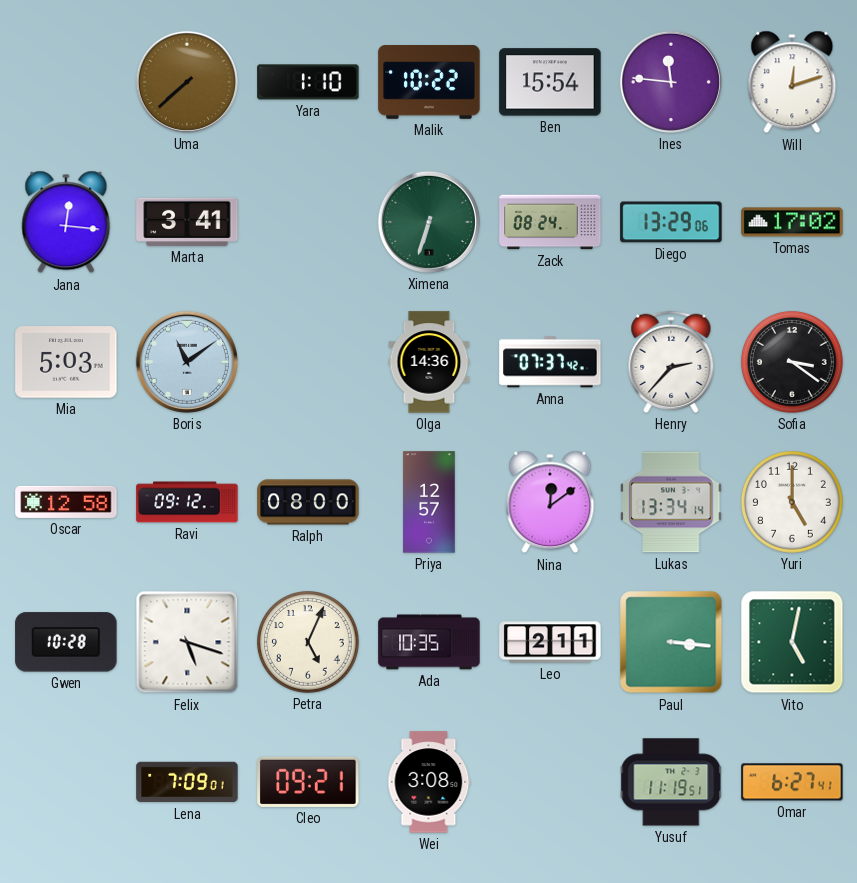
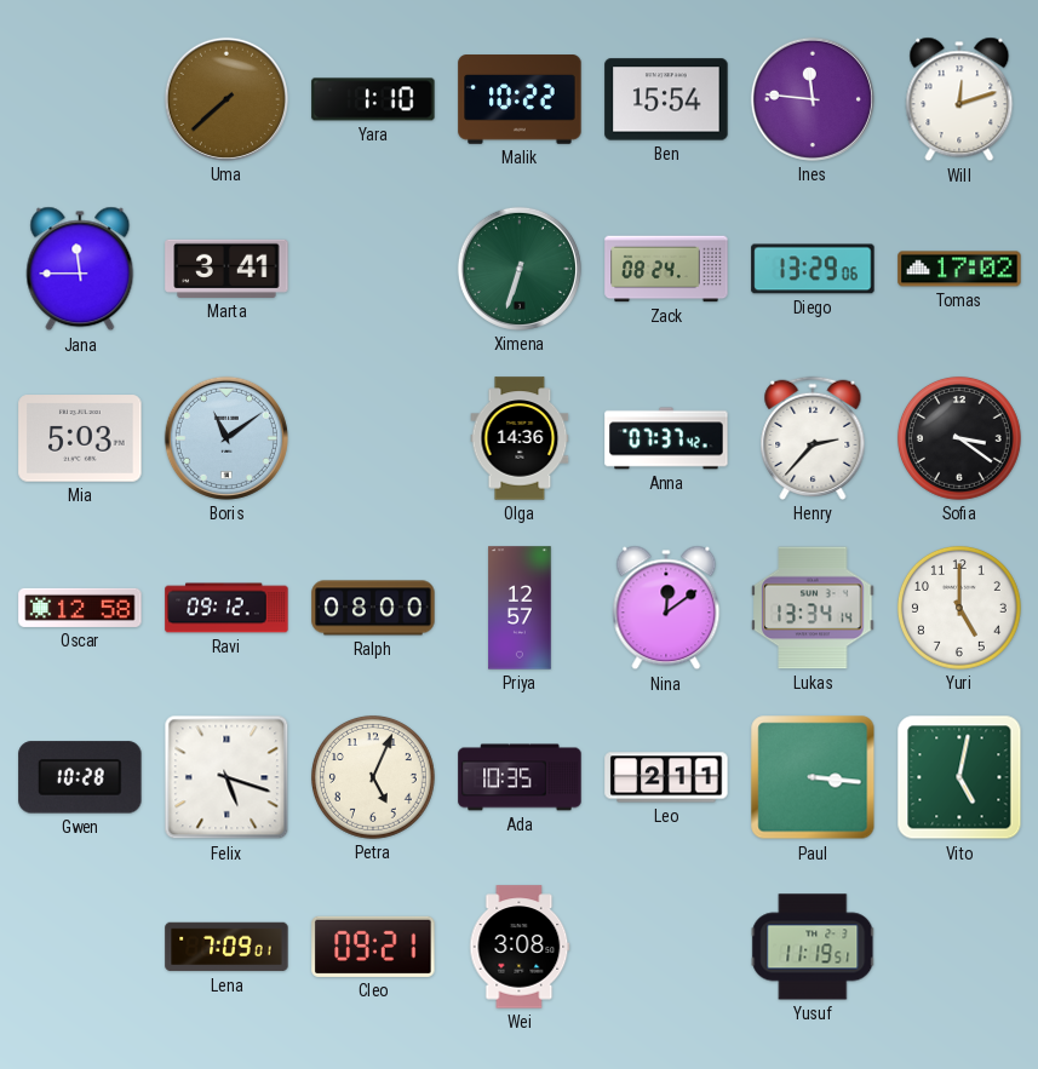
Jana: 12:16 -> 11:45 (80, 269)
Omar: 6:27 -> none (792, 782)
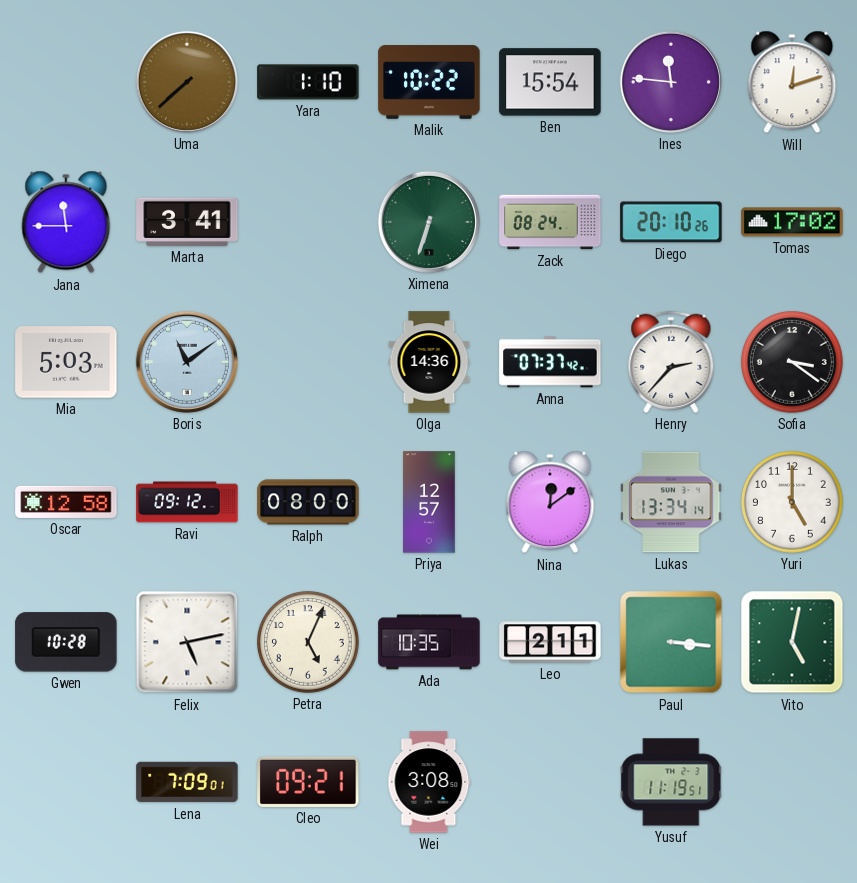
Diego: 13:29 -> 20:10 (671, 222)
Felix: 5:18 -> 5:13 (187, 642)
